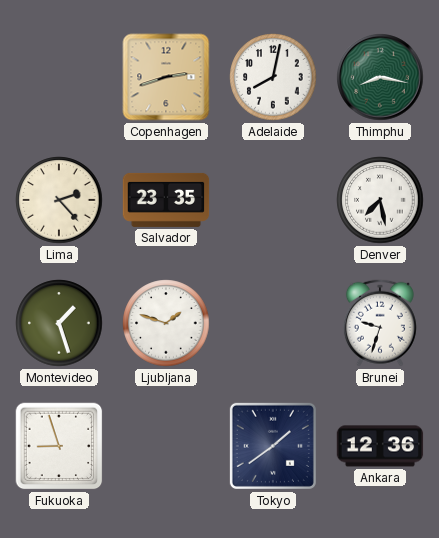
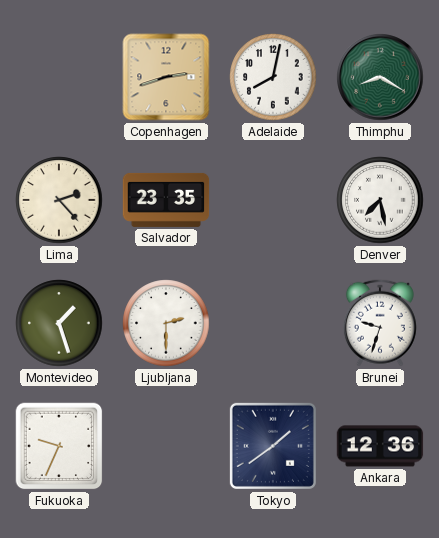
Thimphu: 8:17 -> 8:20 (380, 77)
Ljubljana: 1:48 -> 2:30 (166, 323)
Fukuoka: 8:57 -> 9:34 (59, 446)
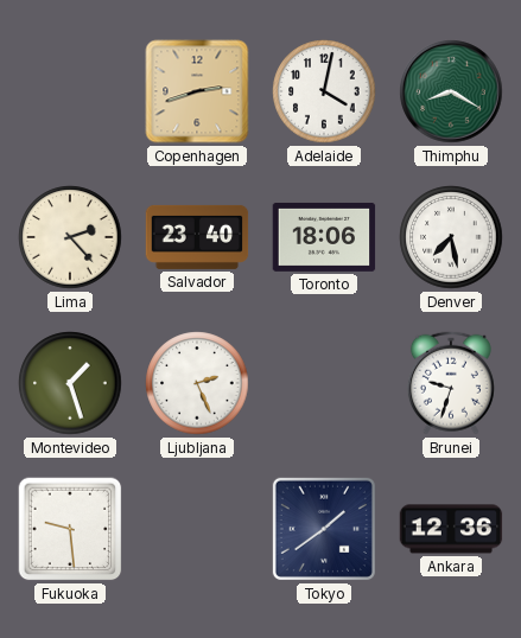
Adelaide: 8:02 -> 4:02 (324, 91)
Salvador: 23:35 -> 23:40 (197, 237)
Toronto: none -> 18:06 (324, 237)
Ljubljana: 2:30 -> 2:26 (197, 383)
Fukuoka: 9:34 -> 9:29 (70, 529)
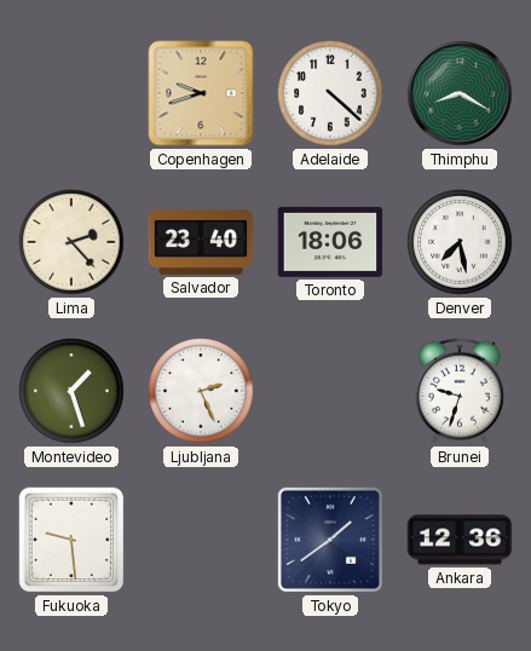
Copenhagen: 2:42 -> 9:42 (201, 93)
Adelaide: 4:02 -> 4:22 (330, 93)
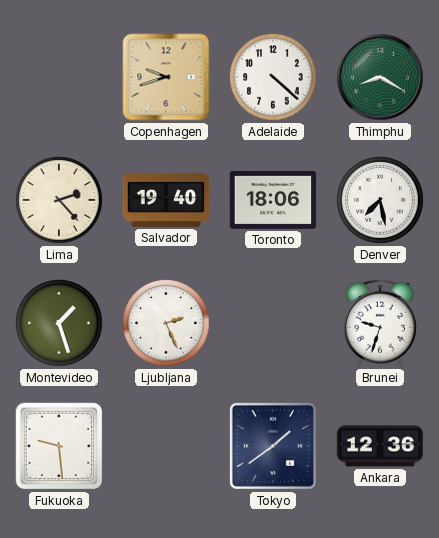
Salvador: 23:40 -> 19:40 (166, 200)
